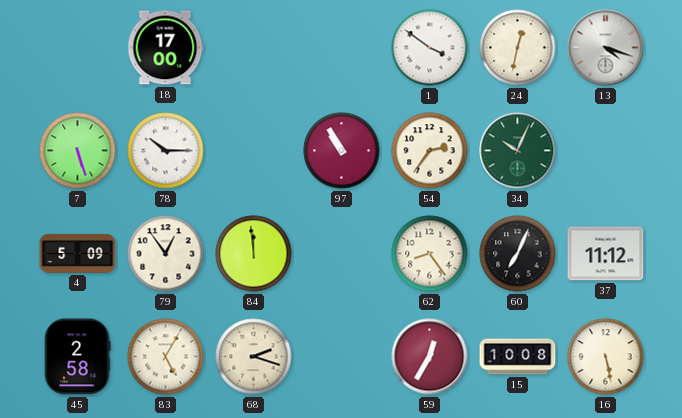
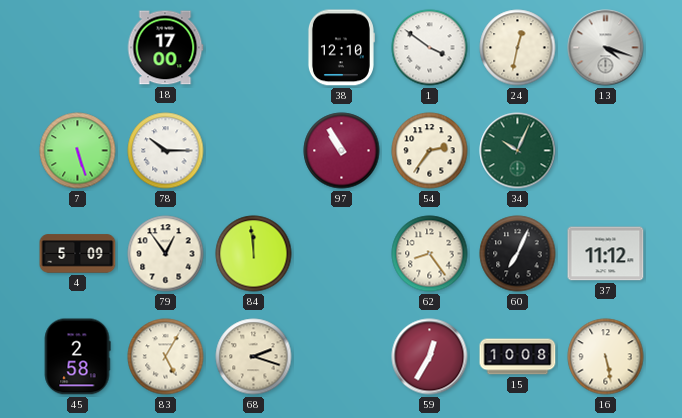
38: none -> 12:10 (341, 48)
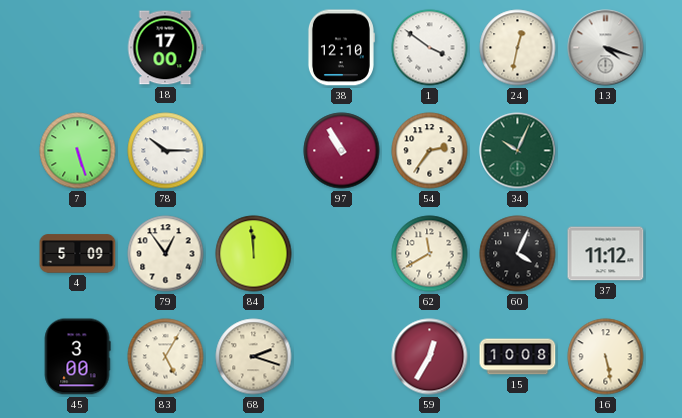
62: 8:24 -> 11:40 (430, 254)
60: 7:04 -> 4:04 (518, 254)
45: 2:58 -> 3:00 (77, 357)
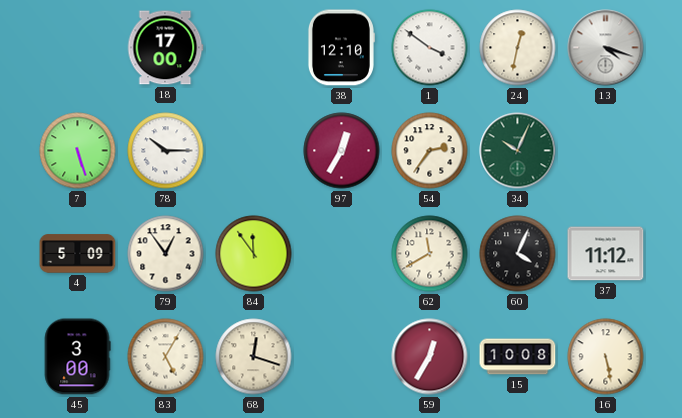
97: 10:55 -> 12:35 (342, 151)
84: 11:59 -> 11:54 (254, 254)
68: 2:18 -> 12:18 (254, 357)
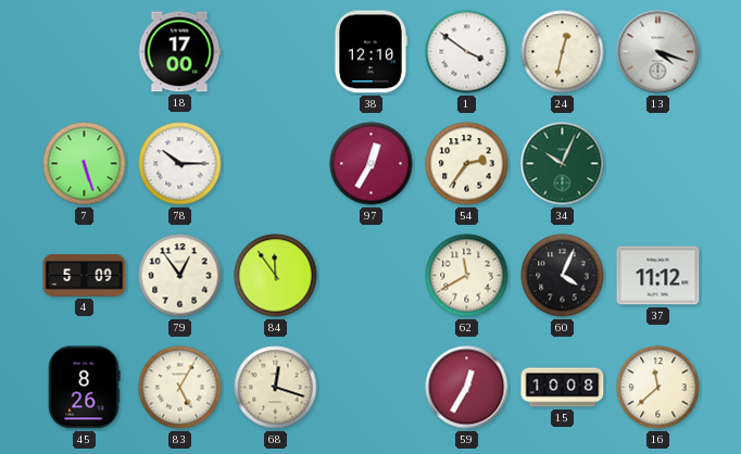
45: 3:00 -> 8:26 (84, 388)
16: 5:28 -> 11:38 (658, 388)
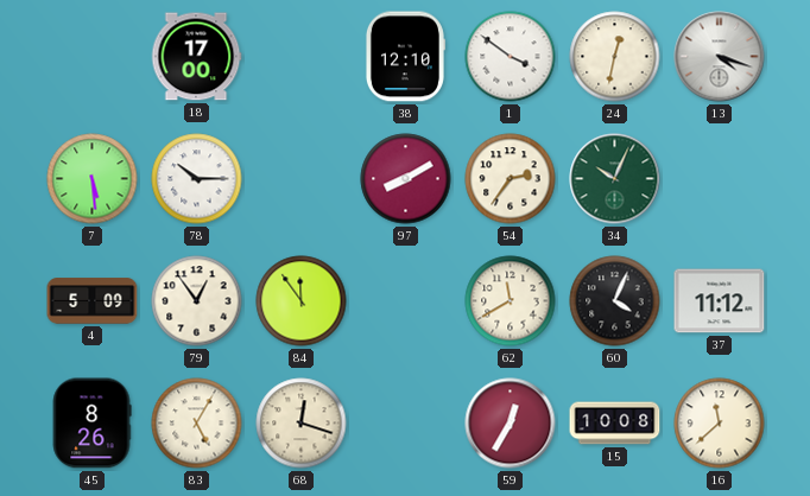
7: 5:27 -> 5:29 (93, 179)
97: 12:35 -> 8:10 (406, 179)
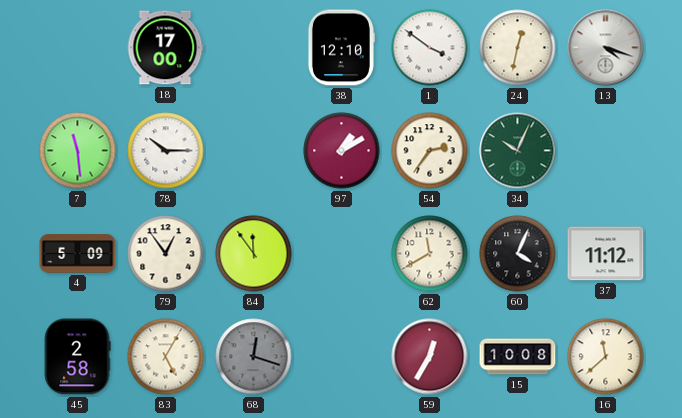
7: 5:29 -> 11:29 (78, 151)
97: 8:10 -> 1:10 (342, 151)
45: 8:26 -> 2:58 (77, 357)
68 dial: cream -> grey (254, 357)
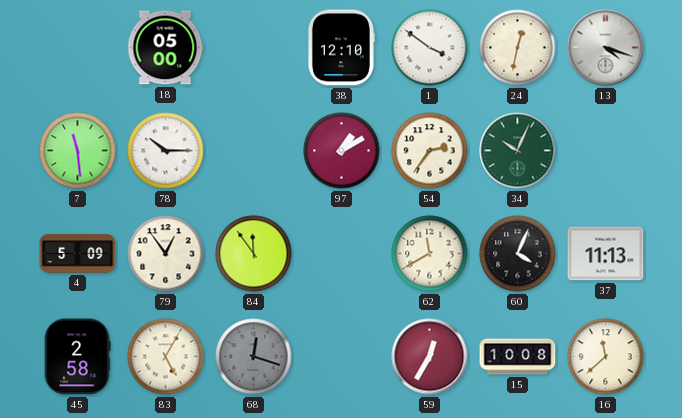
18: 17:00 -> 05:00 (165, 48)
37: 11:12 -> 11:13 (606, 254)
